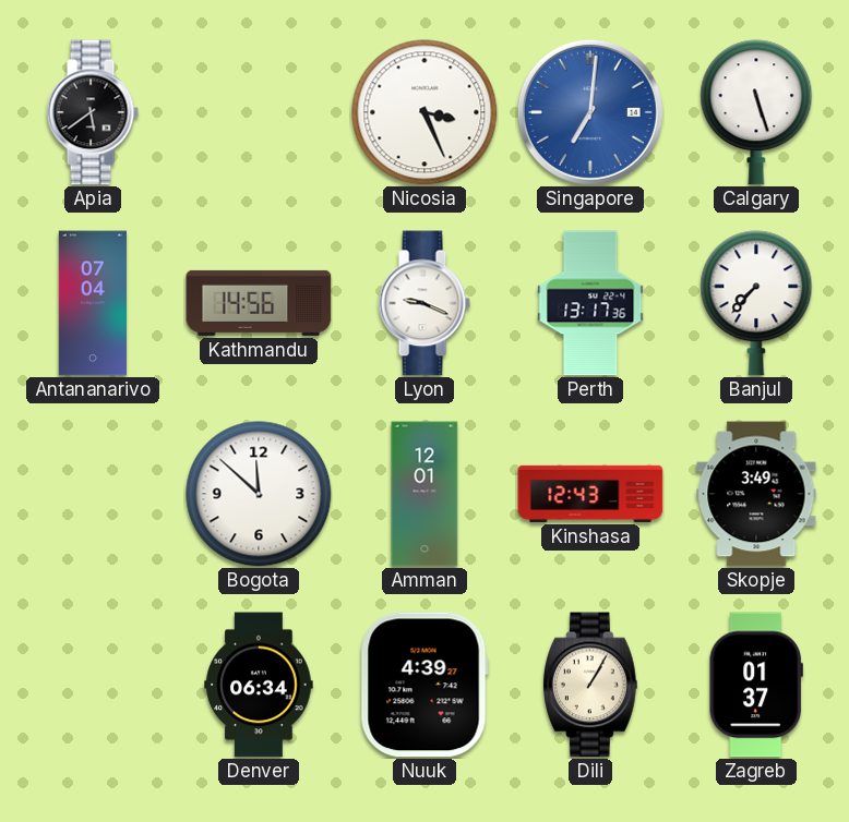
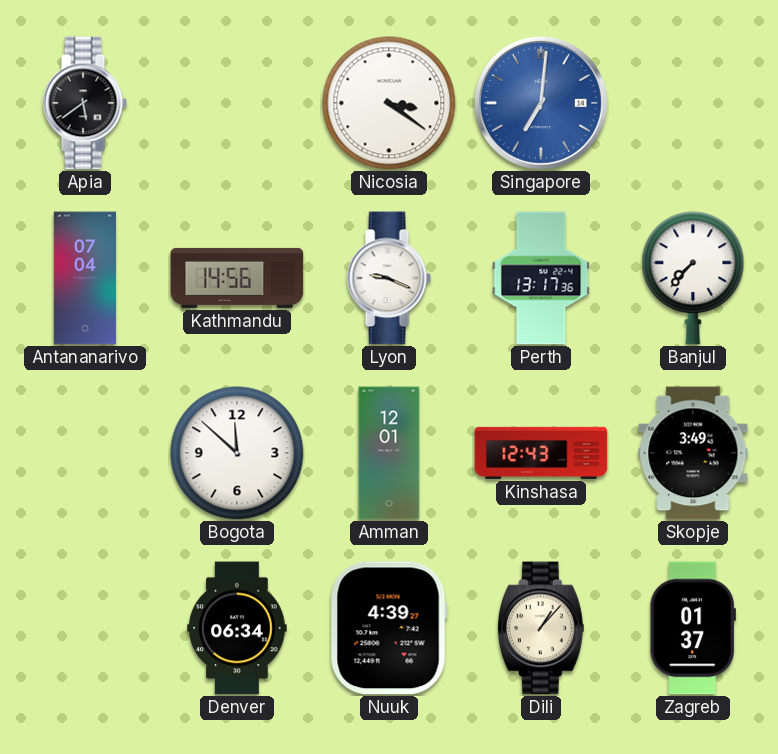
Nicosia: 3:26 -> 3:21 (389, 103)
Calgary: 5:27 -> none (756, 112)
Dili: 1:05 -> 1:07 (541, 628)
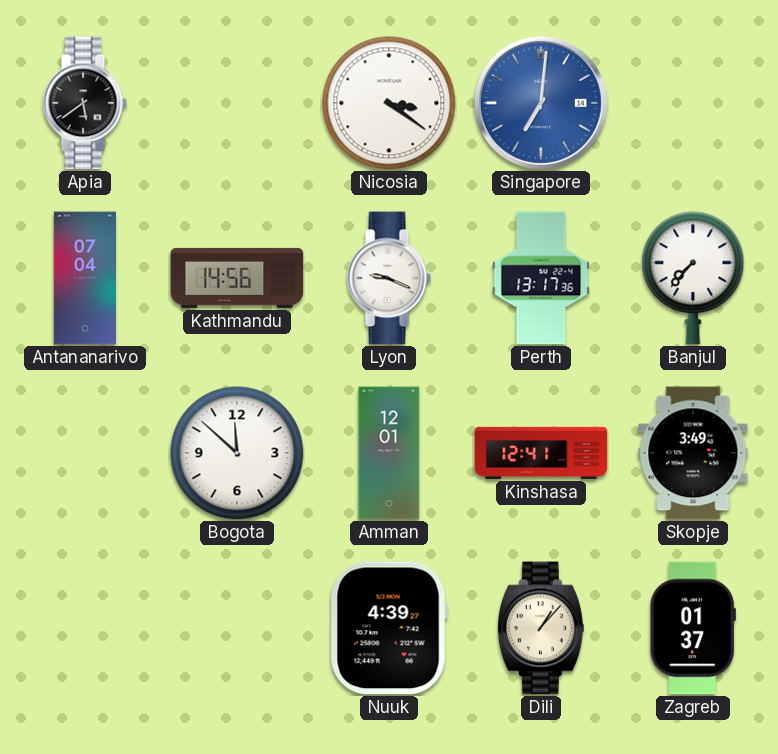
Kinshasa: 12:43 -> 12:41 (541, 453)
Denver: 06:34 -> none (237, 628)
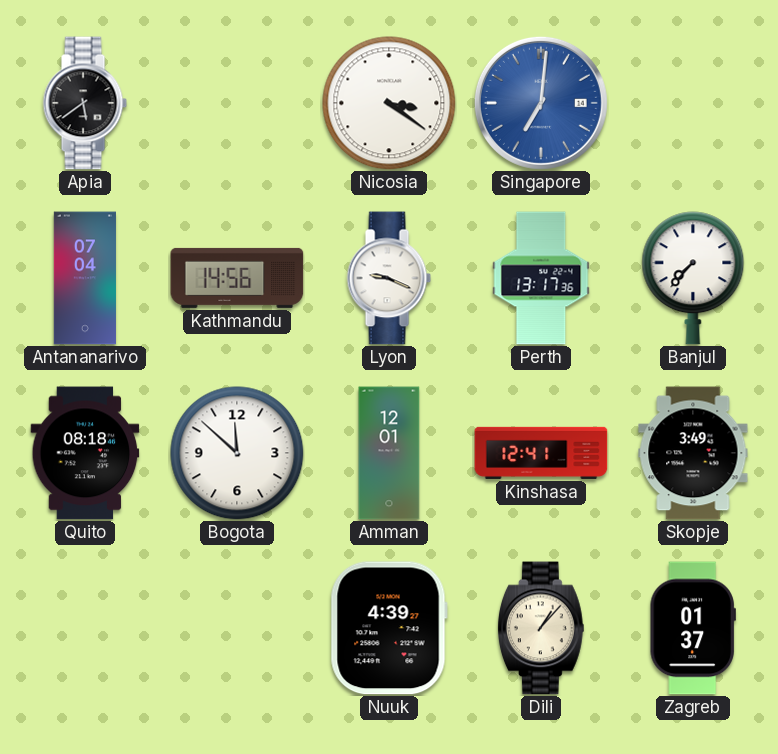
Quito: none -> 08:18 (85, 453)
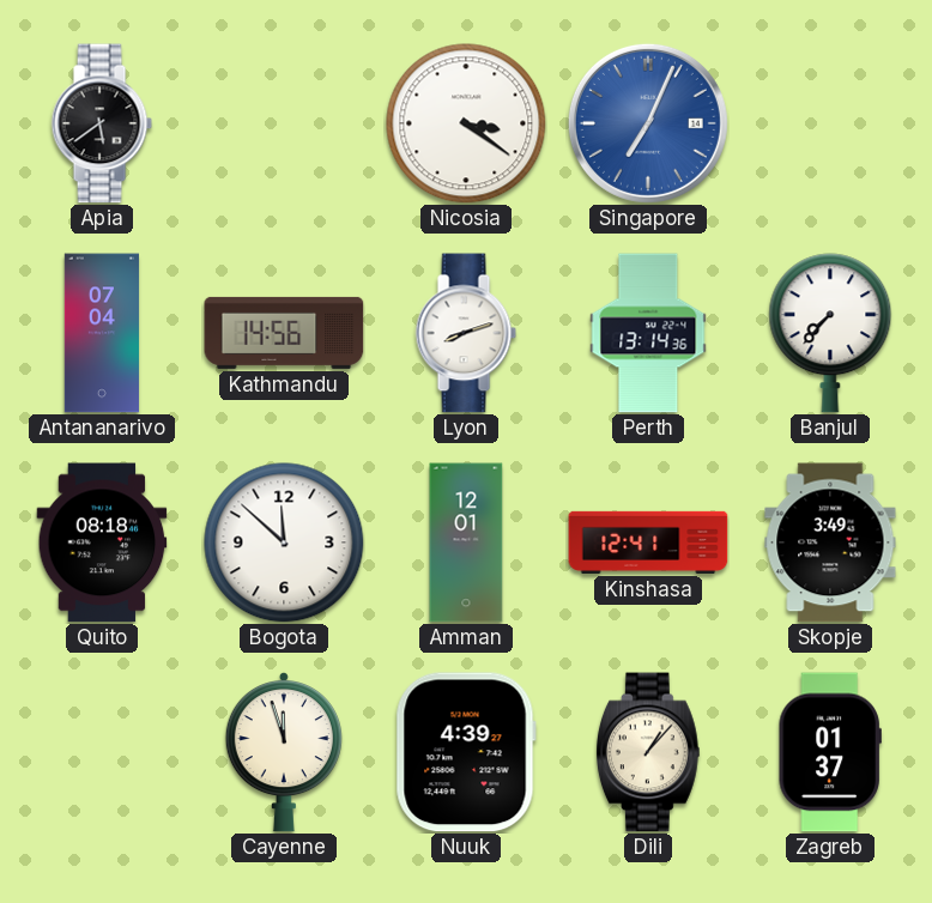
Singapore: 7:01 -> 7:04 (648, 123)
Lyon: 9:19 -> 8:12 (466, 333)
Perth: 13:17 -> 13:14 (648, 333)
Cayenne: none -> 11:57 (284, 752)
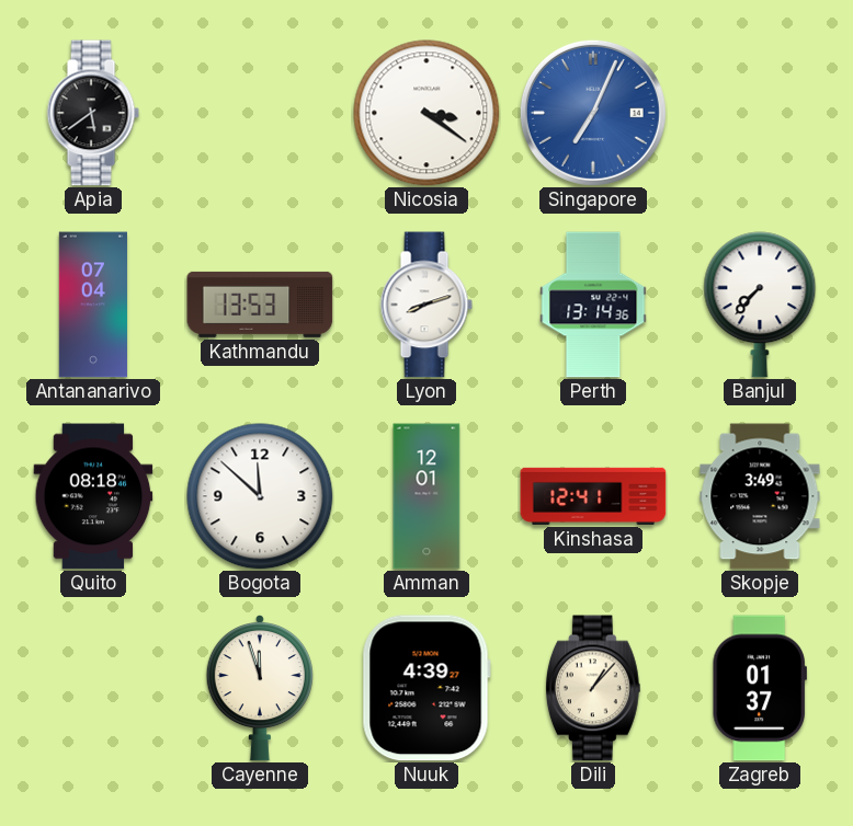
Kathmandu: 14:56 -> 13:53 (260, 305)
